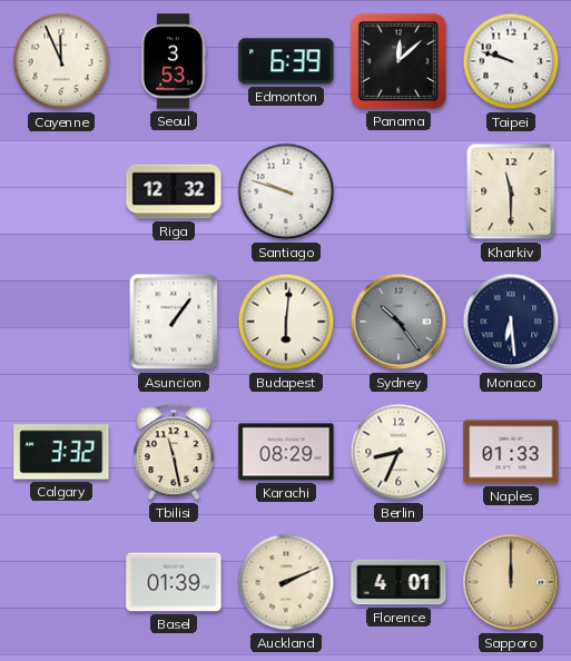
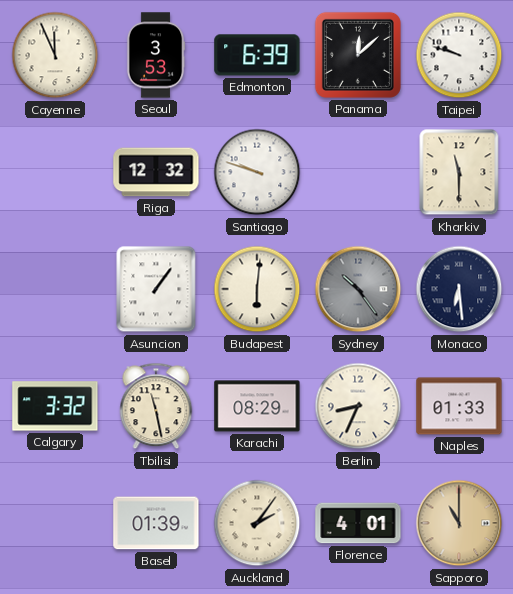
Auckland: 2:11 -> 2:06 (257, 523)
Sapporo: 12:00 -> 11:00 (459, 523)
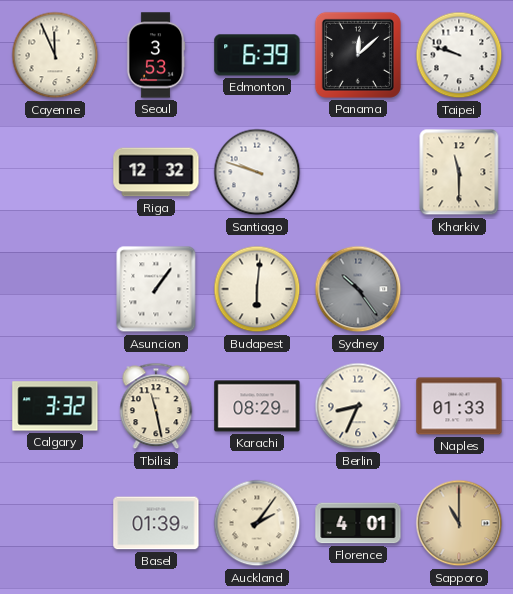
Monaco: 6:29 -> none (459, 289)
